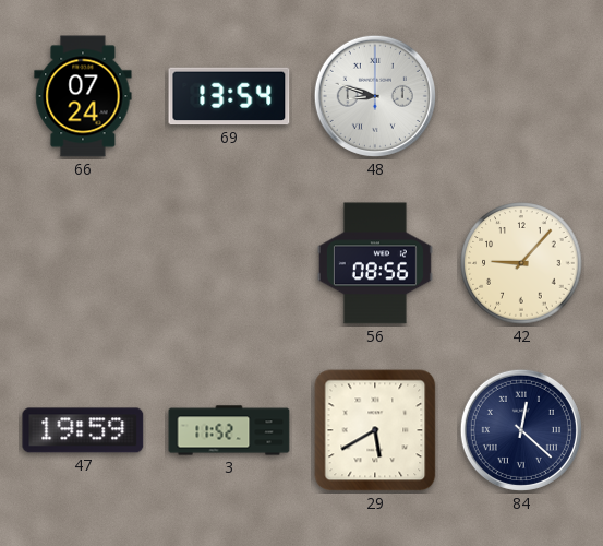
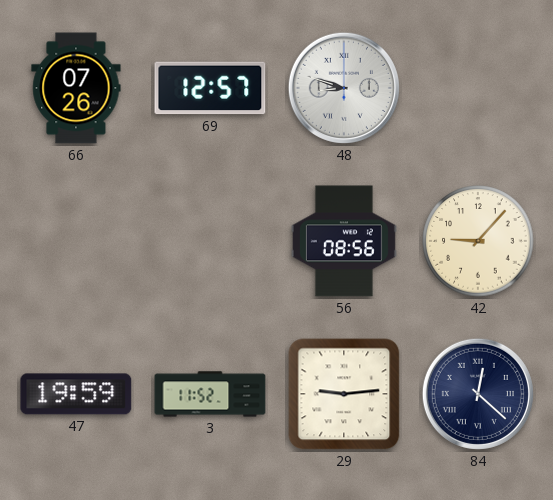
66: 07:24 -> 07:26 (76, 88)
69: 13:54 -> 12:57 (210, 88)
29: 5:40 -> 9:14 (344, 394)
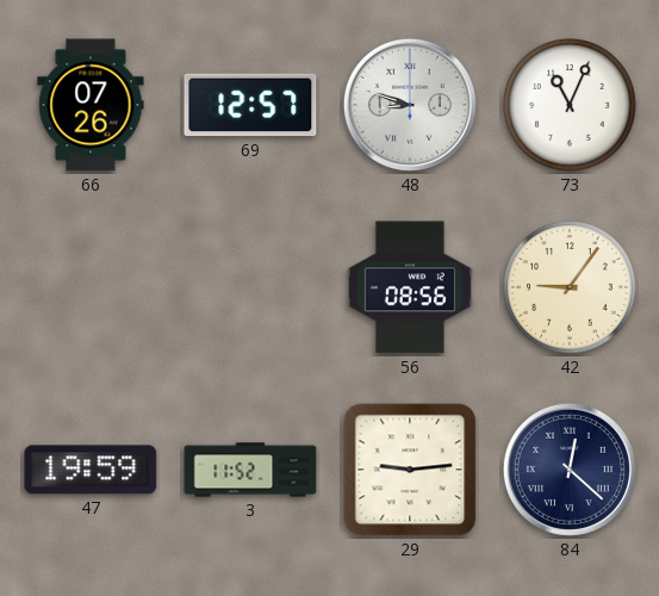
73: none -> 11:04 (570, 105)
42: 9:07 -> 9:06 (570, 287)
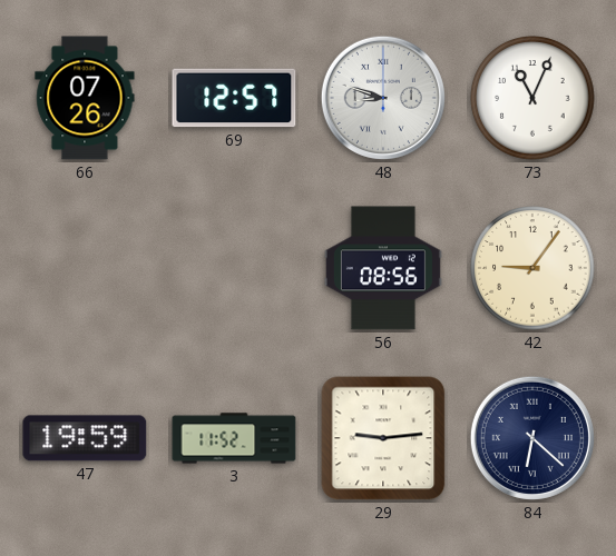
84: 12:22 -> 6:22 (532, 438)
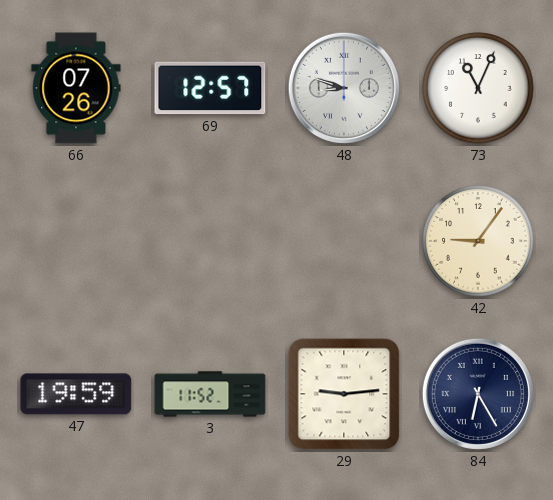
56: 08:56 -> none (383, 268)
84: 6:22 -> 6:25 (478, 394)
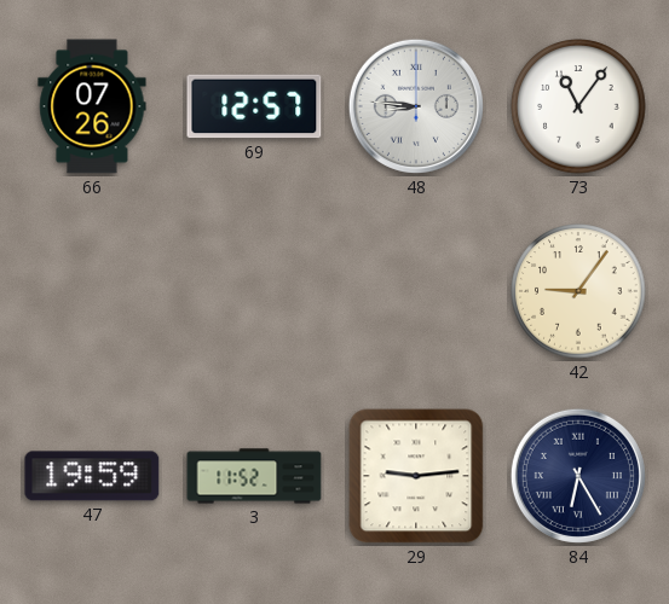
48: 8:48 -> 8:46 (416, 106)
73: 11:04 -> 11:06 (578, 106)
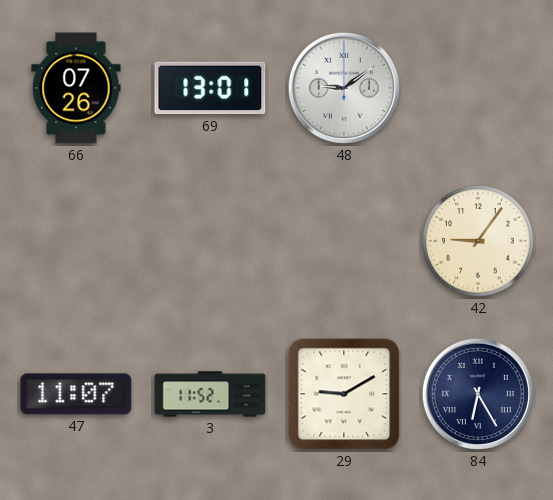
69: 12:57 -> 13:01 (210, 88)
48: 8:46 -> 9:09 (344, 88)
73: 11:06 -> none (578, 106)
47: 19:59 -> 11:07 (76, 394)
29: 9:14 -> 9:10 (344, 394)
